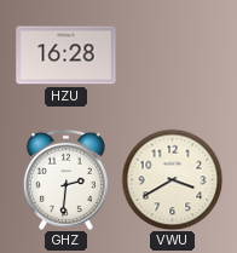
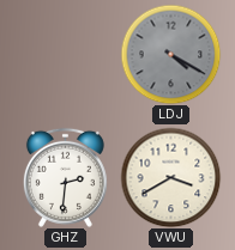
HZU: 16:28 -> none (67, 56)
LDJ: none -> 4:20 (170, 54)
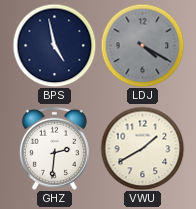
BPS: none -> 4:58 (54, 45)
VWU: 3:40 -> 1:40 (142, 148)
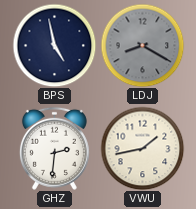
LDJ: 4:20 -> 8:20 (142, 45)
VWU: 1:40 -> 1:43 (142, 148)
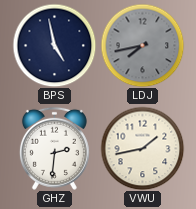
LDJ: 8:20 -> 7:43 (142, 45)
